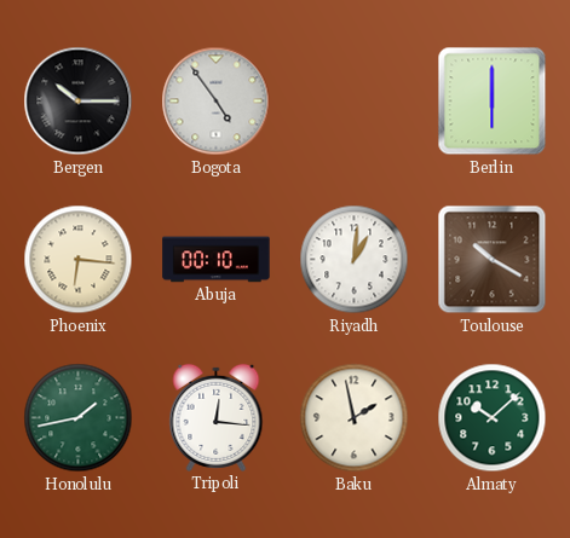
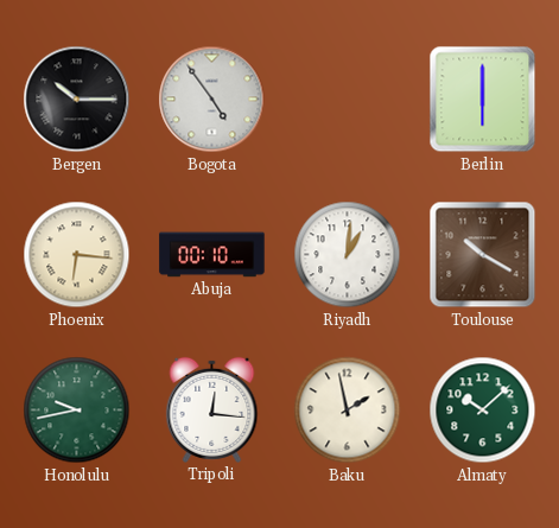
Honolulu: 1:43 -> 9:43 (77, 411)
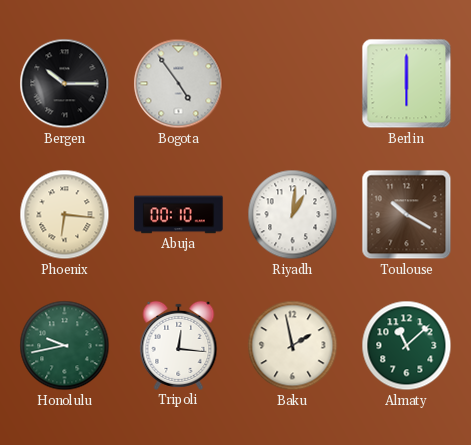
Almaty: 10:08 -> 11:08 (407, 346)
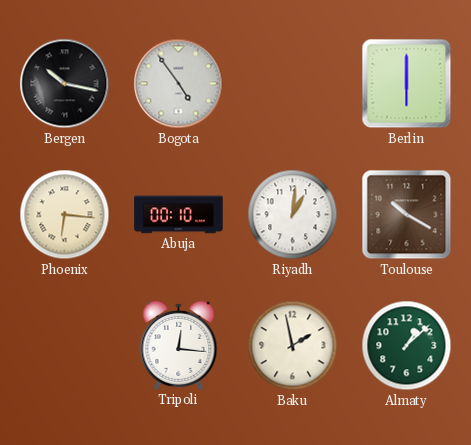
Bergen: 10:15 -> 10:17 (65, 84)
Honolulu: 9:43 -> none (65, 346)
Almaty: 11:08 -> 1:08 (407, 346)
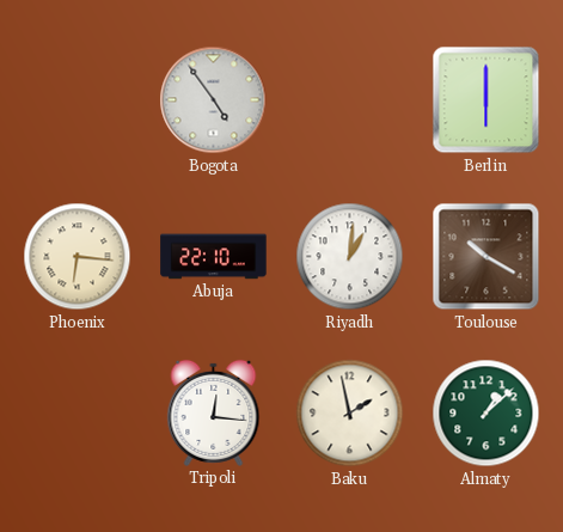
Bergen: 10:17 -> none (65, 84)
Abuja: 00:10 -> 22:10 (214, 257)
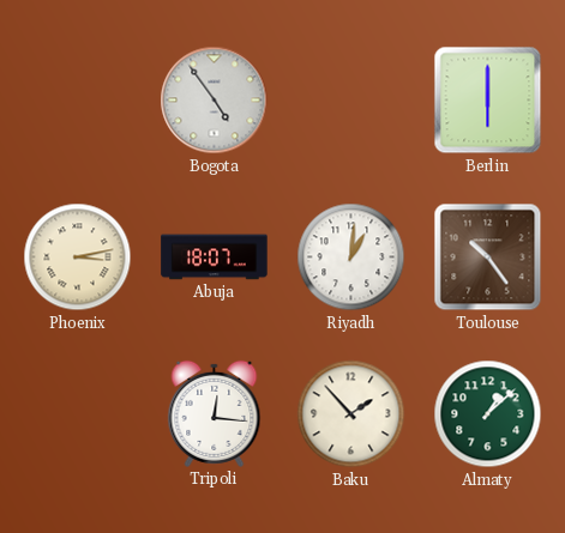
Phoenix: 6:16 -> 3:13 (78, 258)
Abuja: 22:10 -> 18:07 (215, 258)
Toulouse: 10:20 -> 10:24 (488, 258)
Baku: 1:58 -> 1:53 (351, 414)
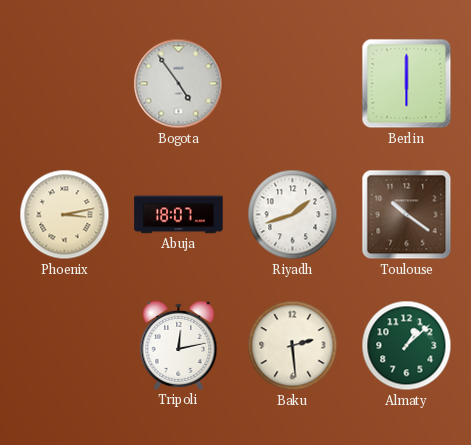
Riyadh: 1:01 -> 1:42 (293, 215)
Toulouse: 10:24 -> 10:21 (407, 215)
Tripoli: 12:16 -> 12:13 (179, 345)
Baku: 1:53 -> 2:29 (293, 346)
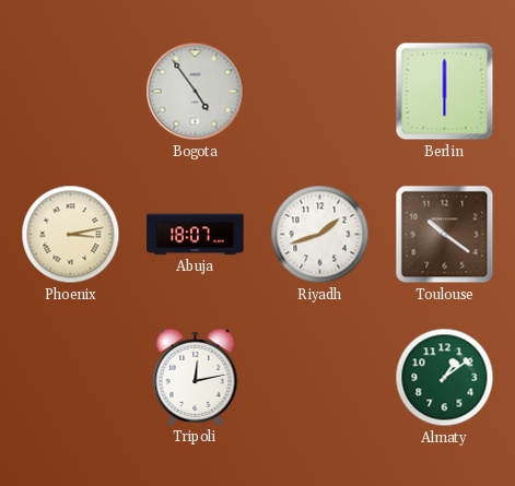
Baku: 2:29 -> none (293, 346)
Almaty: 1:08 -> 1:09 (445, 378)
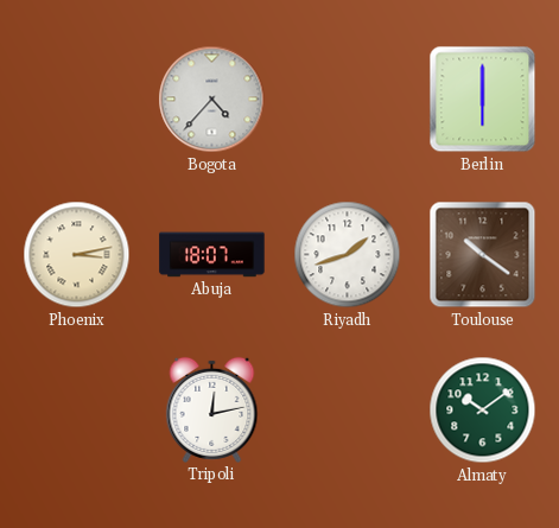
Bogota: 4:54 -> 4:37 (212, 100)
Almaty: 1:09 -> 10:09 (483, 411)
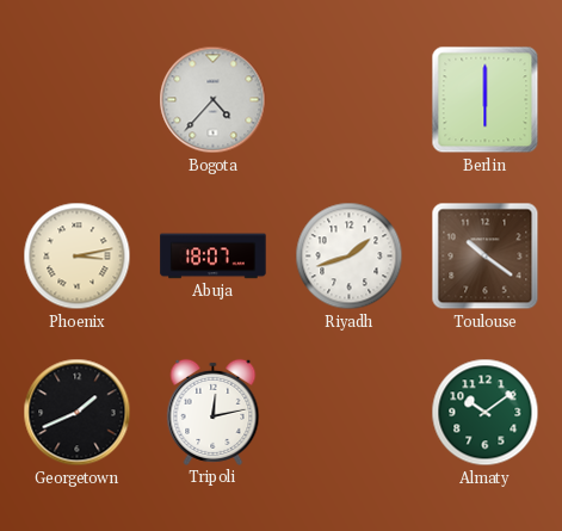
Georgetown: none -> 1:41 (78, 413)
